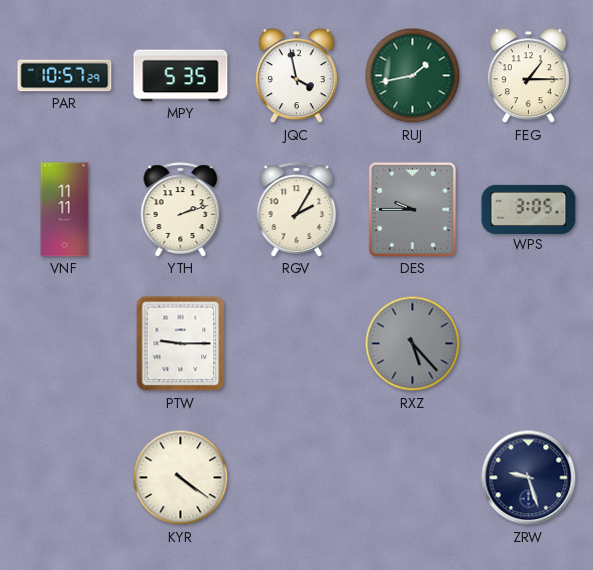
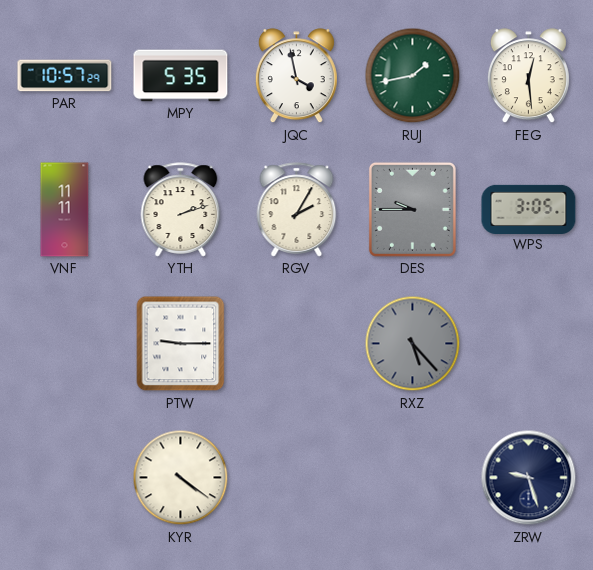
FEG: 1:15 -> 12:29 (528, 76)
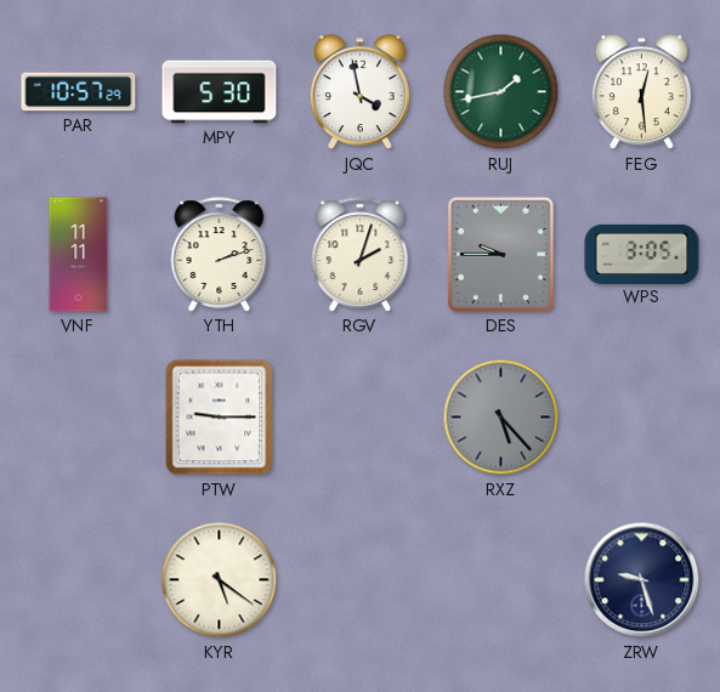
MPY: 5:35 -> 5:30 (220, 92)
RGV: 2:05 -> 2:03 (361, 255)
KYR: 4:21 -> 5:21 (220, 580)
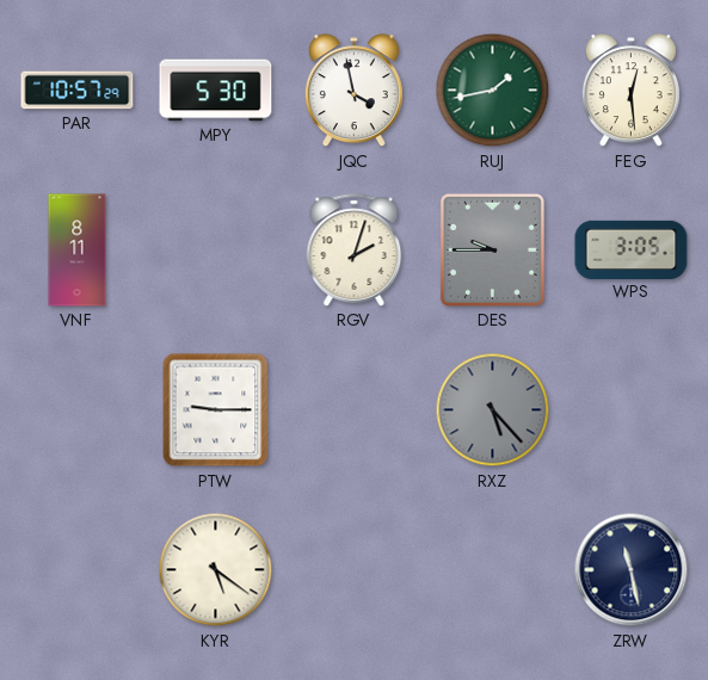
VNF: 11:11 -> 8:11 (78, 251)
YTH: 2:12 -> none (220, 255)
ZRW: 9:27 -> 11:28 (632, 570)
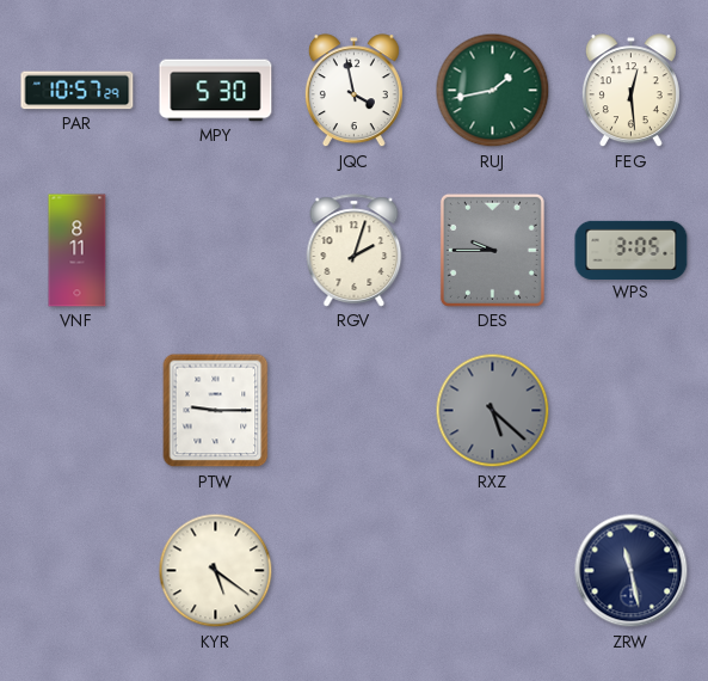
RXZ: 5:23 -> 5:22 (493, 411)
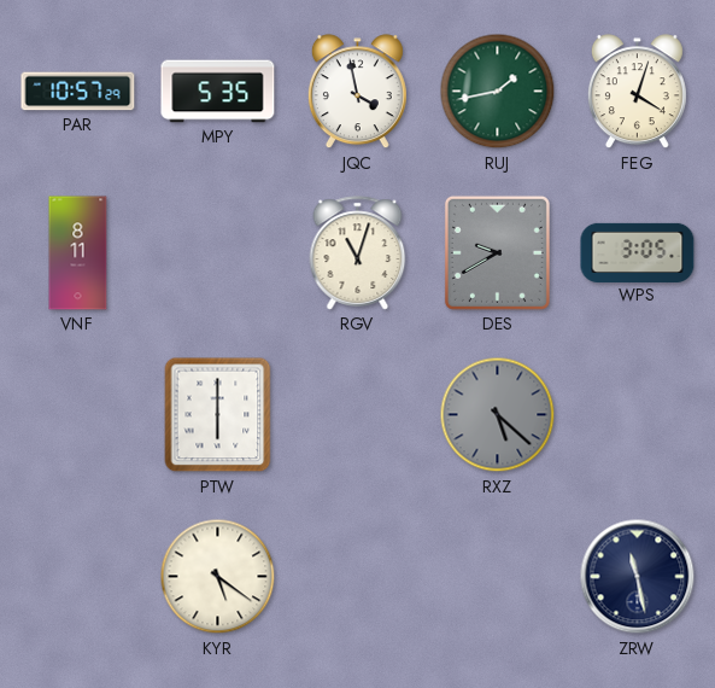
MPY: 5:30 -> 5:35 (218, 92)
FEG: 12:29 -> 4:03 (637, 92)
RGV: 2:03 -> 11:03 (358, 253)
DES: 9:45 -> 9:40 (497, 252)
PTW: 9:15 -> 6:00 (218, 415)
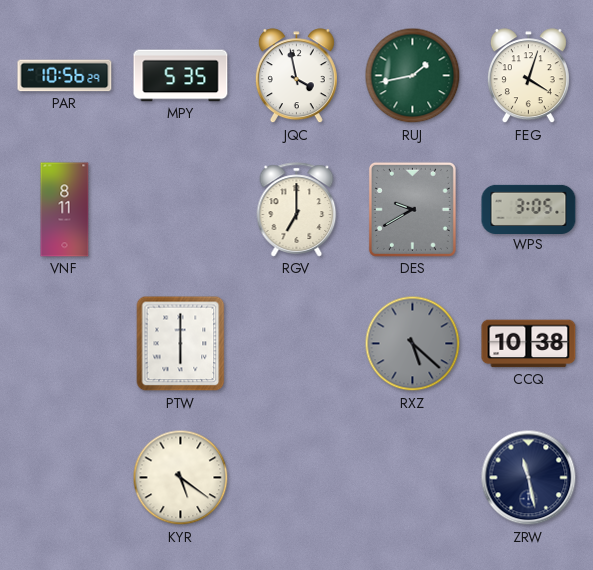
PAR: 10:57 -> 10:56 (65, 76)
RGV: 11:03 -> 7:00 (297, 210)
CCQ: none -> 10:38 (529, 344)
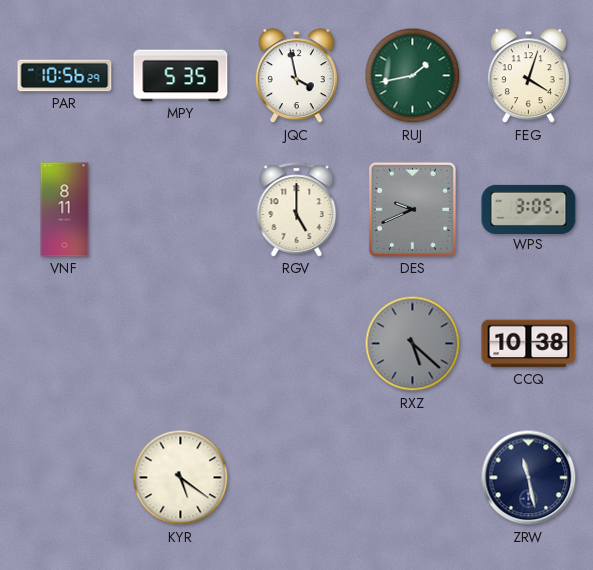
RGV: 7:00 -> 5:00 (297, 210)
DES: 9:40 -> 9:41 (412, 209)
PTW: 6:00 -> none (181, 344)
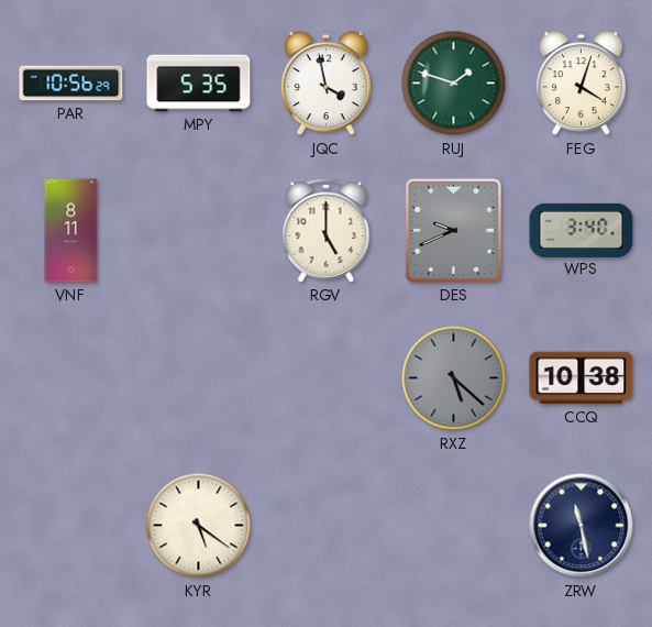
RUJ: 1:43 -> 1:48 (454, 84)
WPS: 3:05 -> 3:40 (582, 230)
